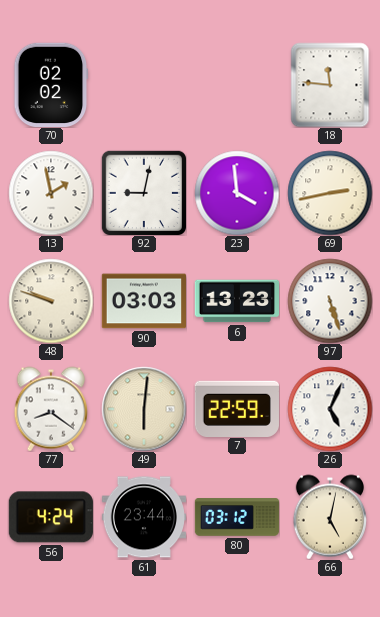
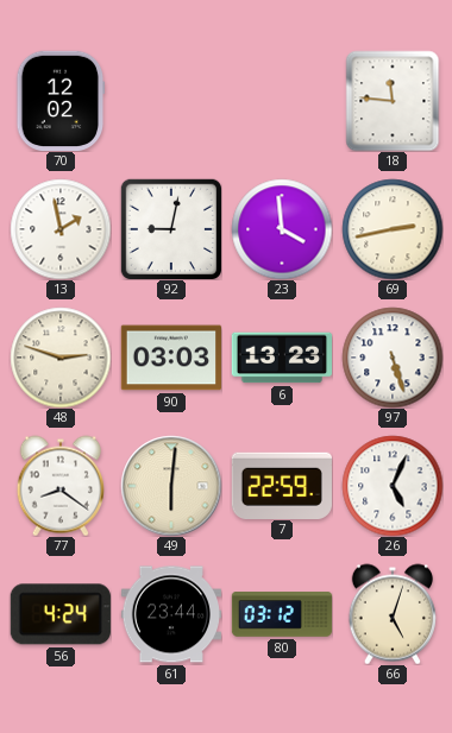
70: 02:02 -> 12:02 (61, 100)
48: 9:48 -> 2:48 (61, 358)
66: 5:02 -> 5:03 (391, 614)
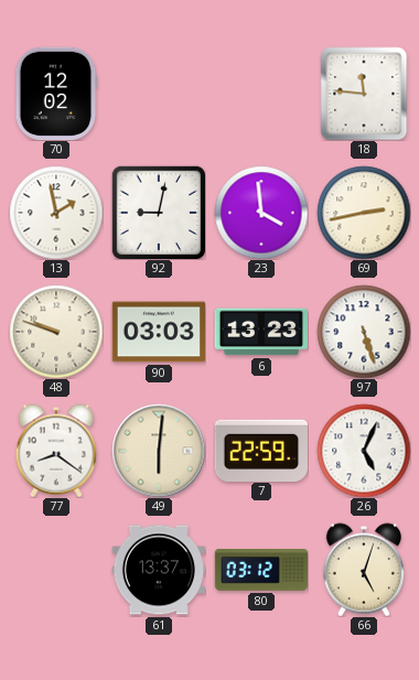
48: 2:48 -> 9:48 (56, 332)
56: 4:24 -> none (61, 614)
61: 23:44 -> 13:37 (158, 570)
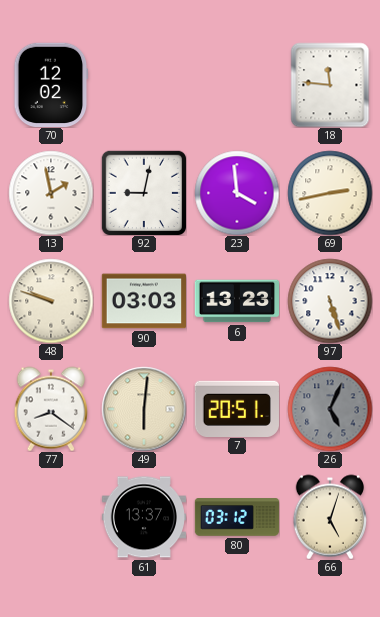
7: 22:59 -> 20:51 (236, 408)
26 dial: white -> grey (330, 409)
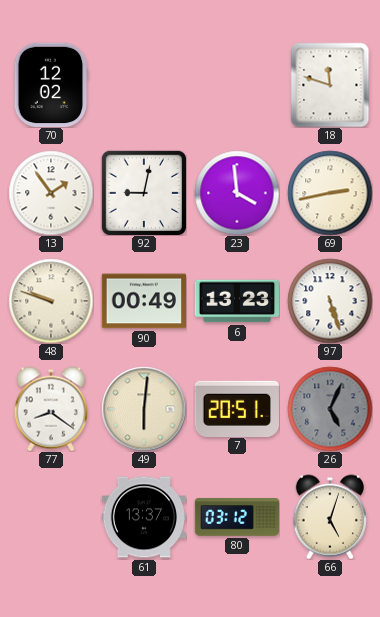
18: 11:46 -> 11:48 (330, 85)
13: 1:58 -> 1:54 (51, 193)
90: 03:03 -> 00:49 (143, 301)
